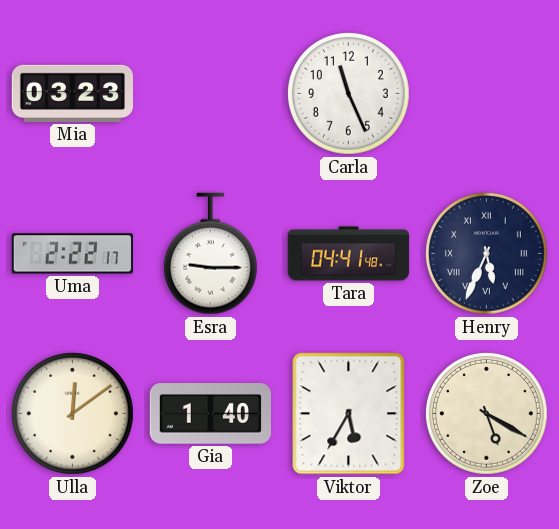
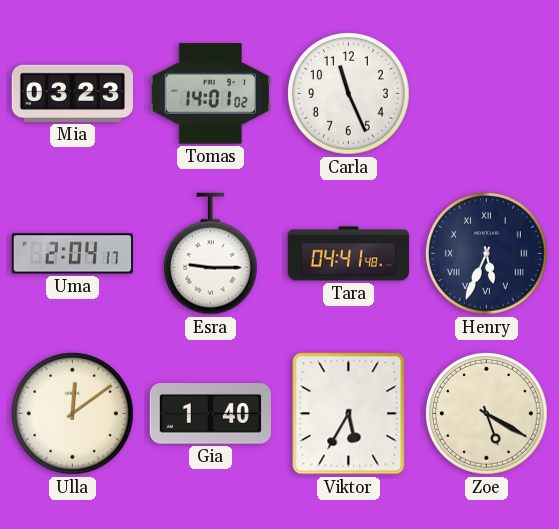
Tomas: none -> 14:01 (210, 94)
Uma: 2:22 -> 2:04 (72, 254)
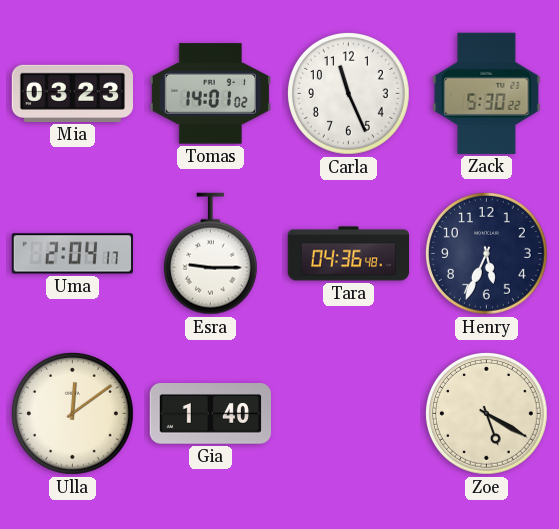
Zack: none -> 5:30 (487, 93)
Tara: 04:41 -> 04:36 (349, 254)
Henry numerals: Roman -> Arabic (486, 253)
Viktor: 5:35 -> none (349, 414)
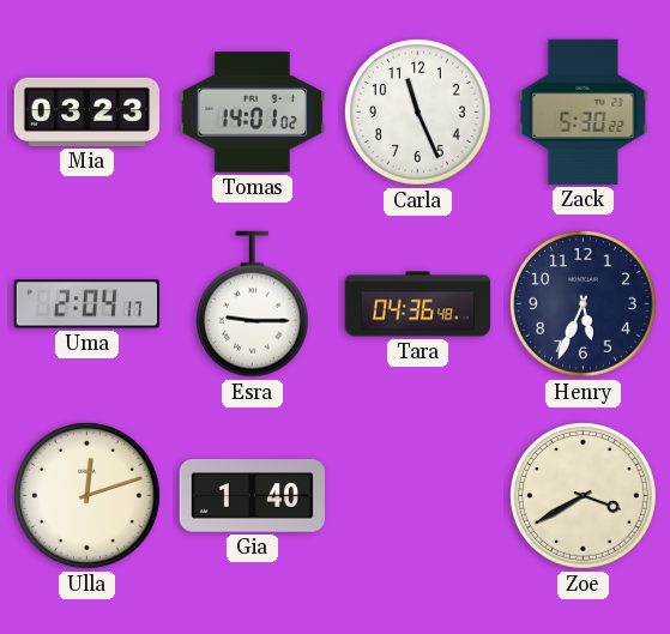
Ulla: 12:09 -> 12:12 (86, 495)
Zoe: 5:20 -> 3:40 (583, 495)
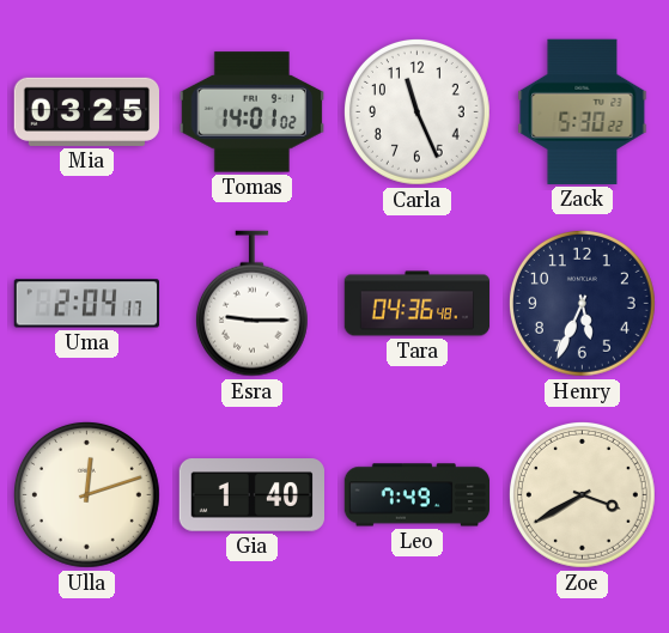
Mia: 03:23 -> 03:25 (86, 111)
Leo: none -> 7:49 (418, 495)
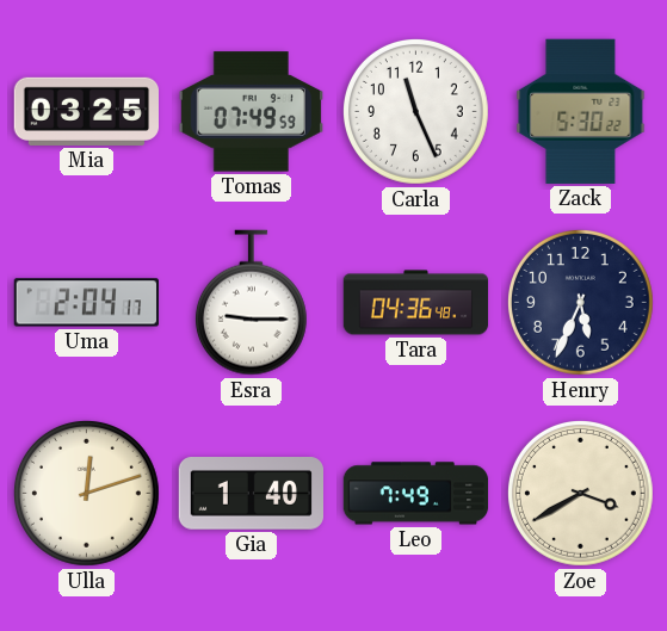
Tomas: 14:01 -> 07:49 (251, 112)
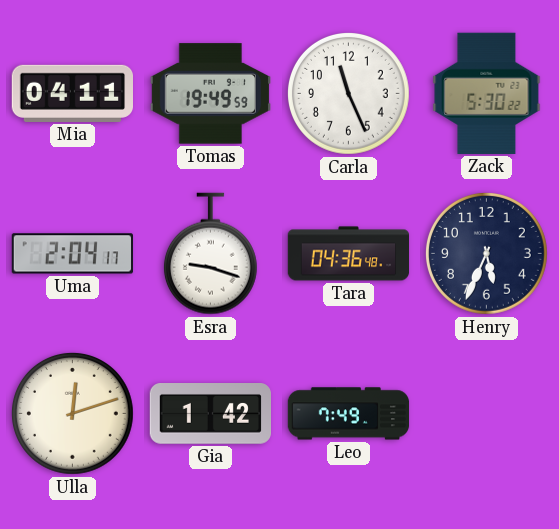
Mia: 03:25 -> 04:11 (72, 93)
Tomas: 07:49 -> 19:49 (210, 94)
Esra: 9:15 -> 9:18 (210, 254)
Gia: 1:40 -> 1:42 (210, 414)
Zoe: 3:40 -> none (580, 493)
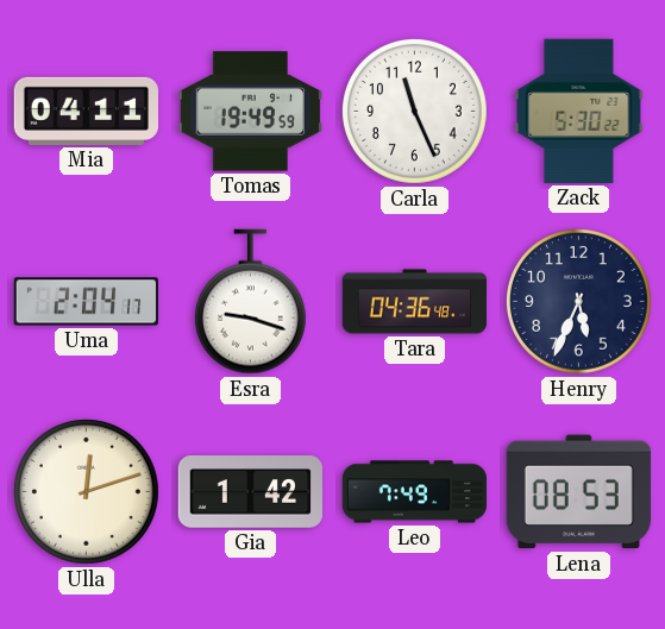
Lena: none -> 08:53 (578, 492)
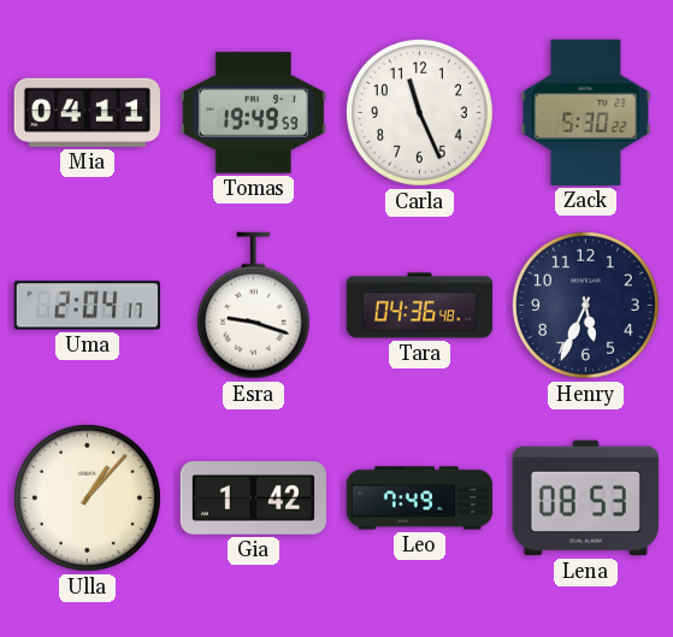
Ulla: 12:12 -> 1:07 (87, 497)
